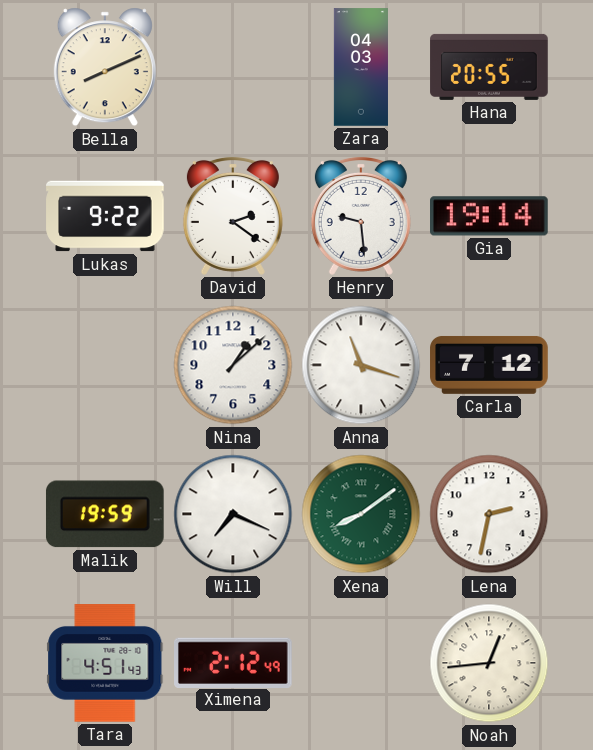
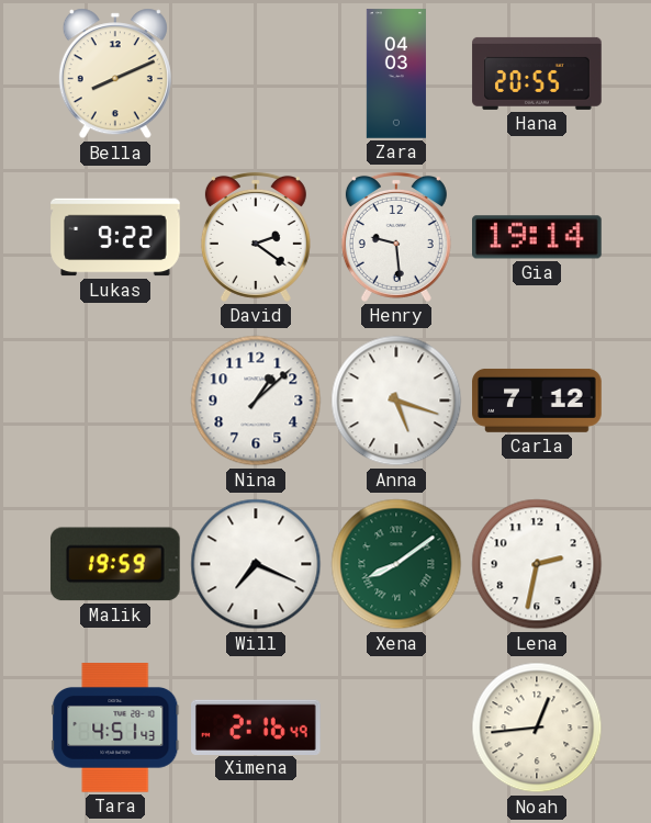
Anna: 11:18 -> 5:18 (396, 401)
Ximena: 2:12 -> 2:16 (257, 726)
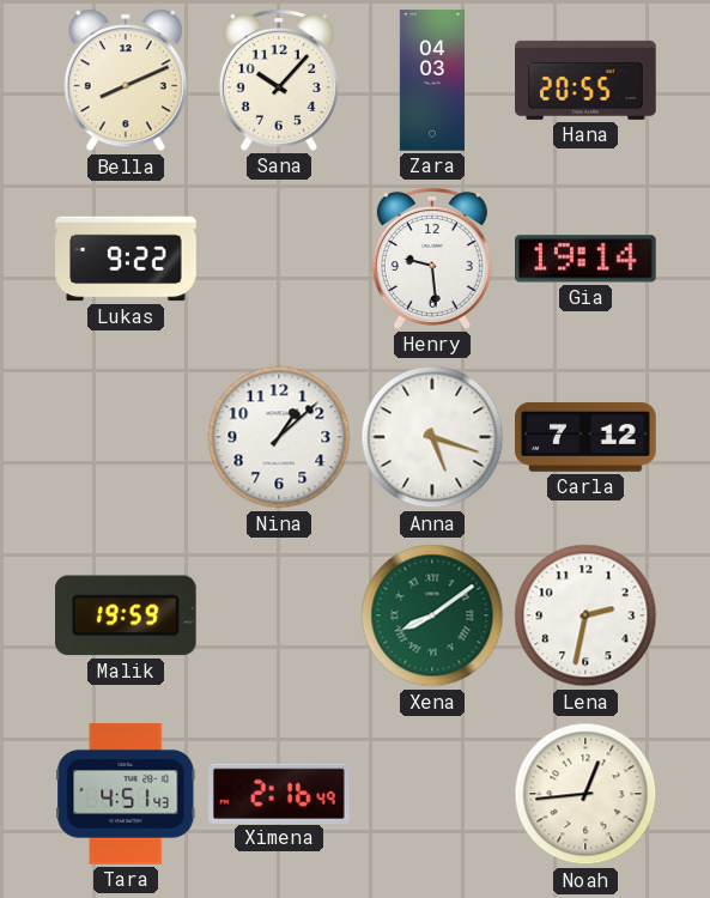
Sana: none -> 10:07 (279, 80)
David: 2:21 -> none (256, 237)
Will: 7:19 -> none (256, 564)
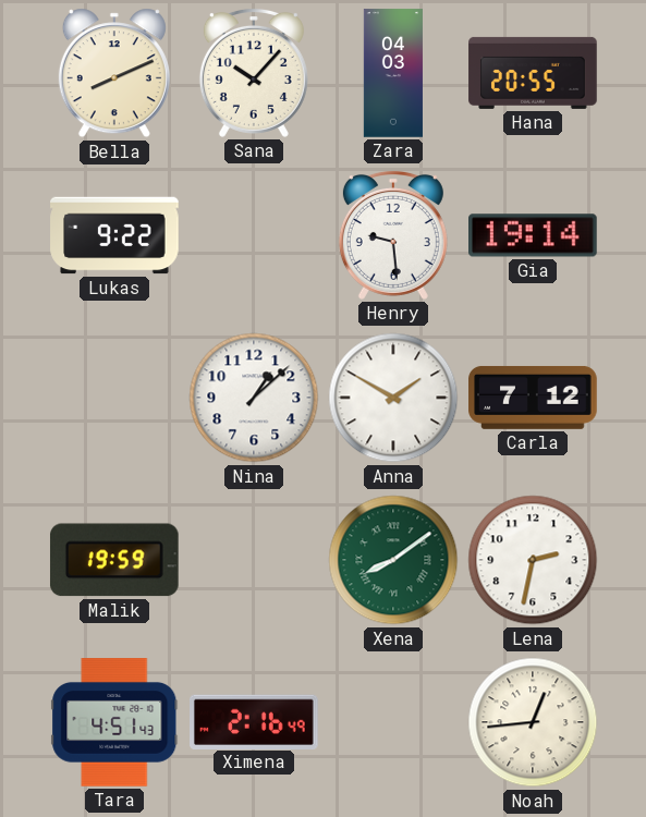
Anna: 5:18 -> 1:50 (393, 398)
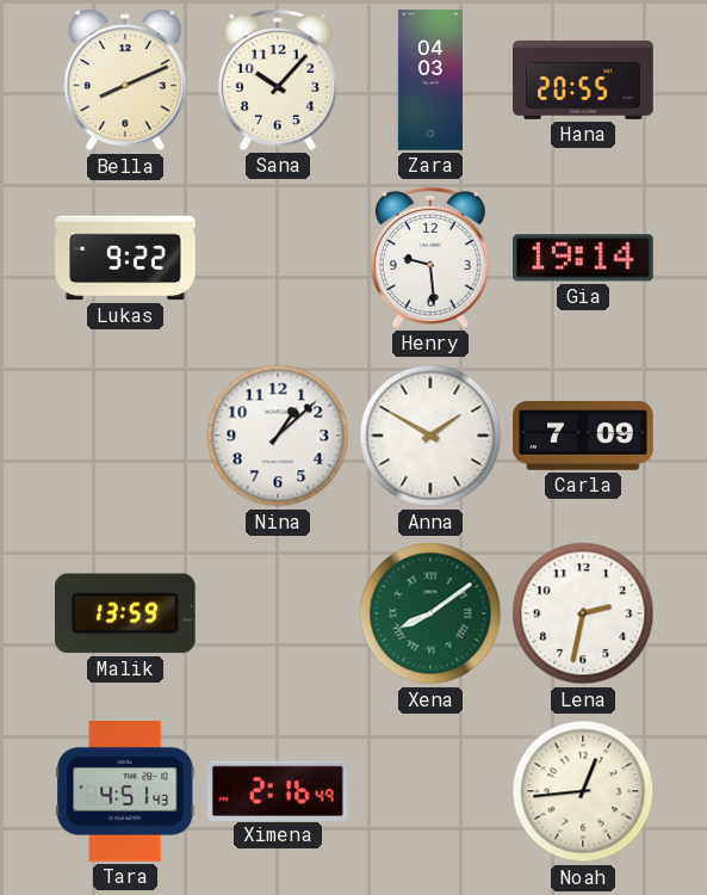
Carla: 7:12 -> 7:09 (583, 436)
Malik: 19:59 -> 13:59 (125, 613)
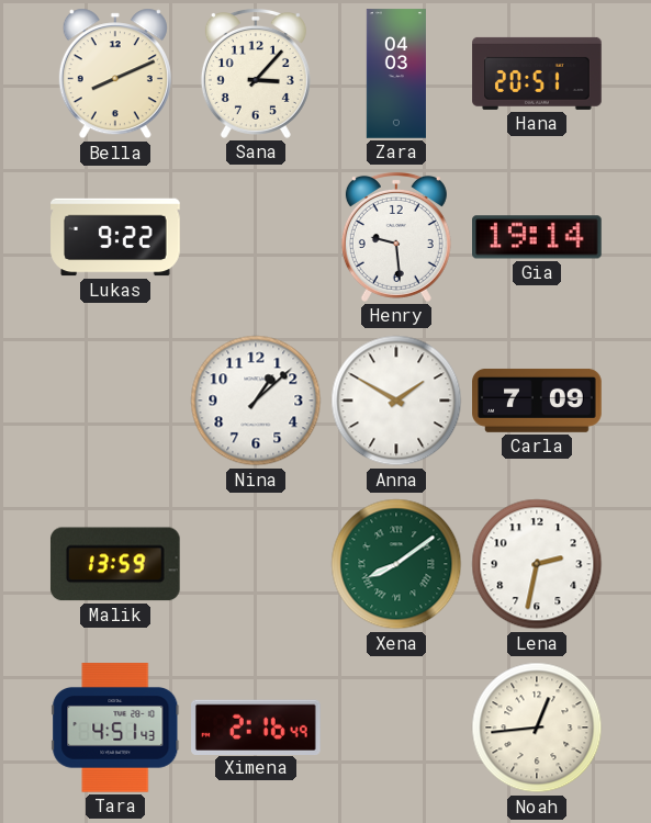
Sana: 10:07 -> 3:07 (256, 74)
Hana: 20:55 -> 20:51 (537, 74)
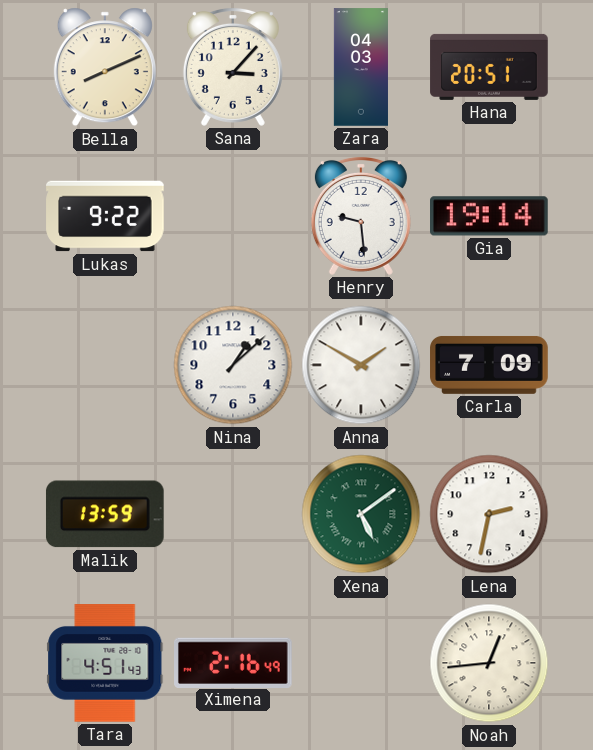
Xena: 8:09 -> 5:09 (361, 514)
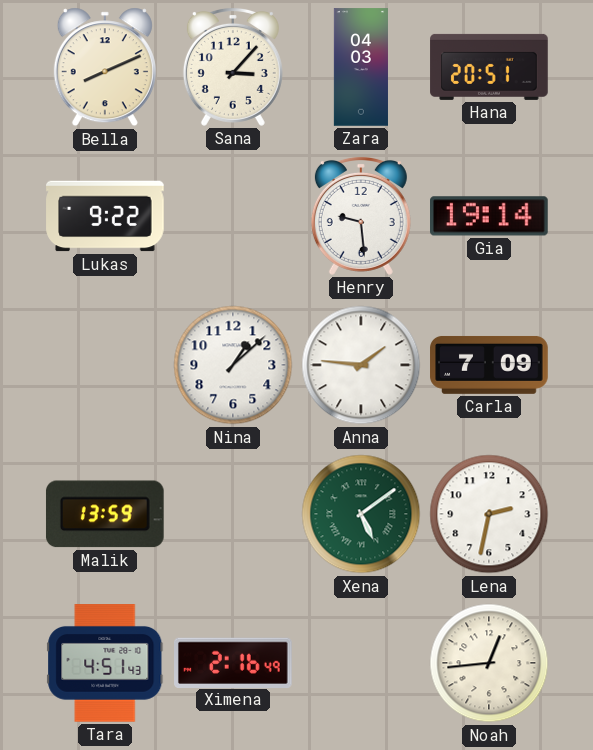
Anna: 1:50 -> 1:46 (361, 365)
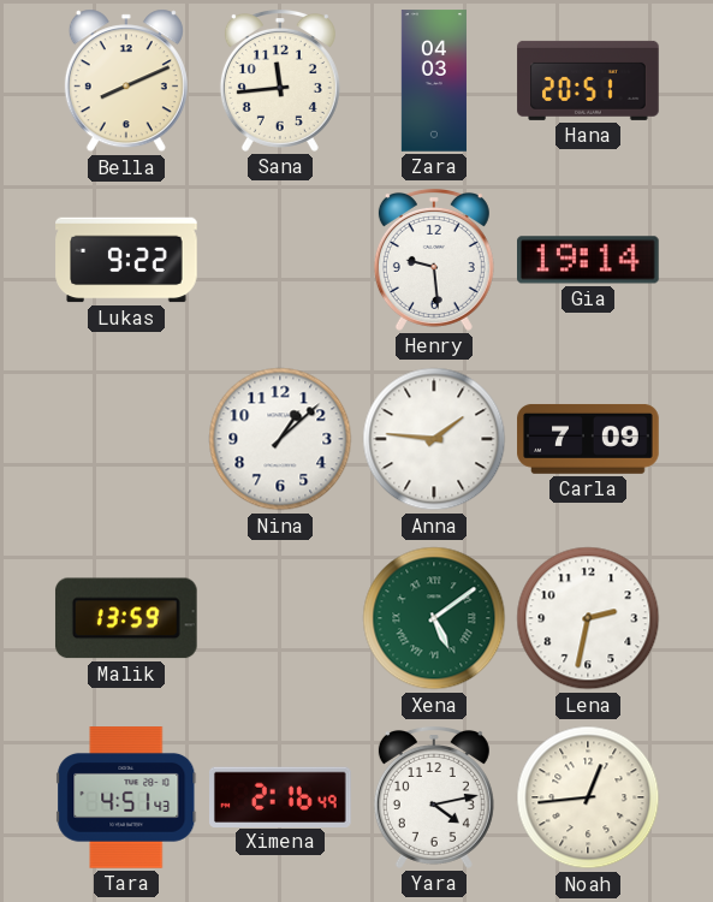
Sana: 3:07 -> 11:44 (280, 81)
Yara: none -> 4:13 (434, 797)
